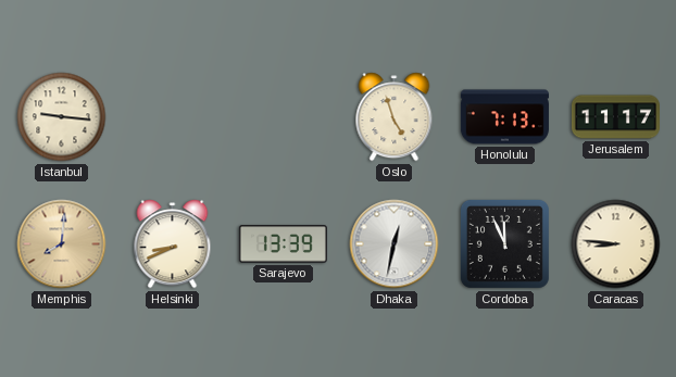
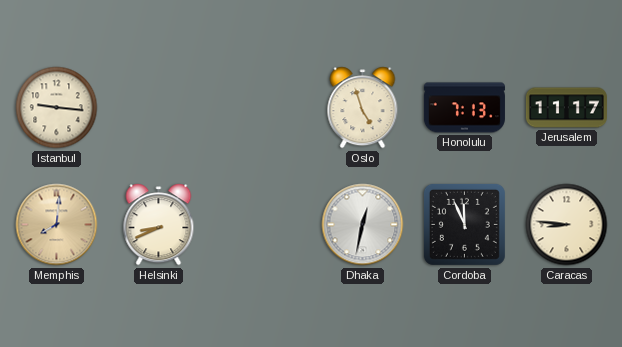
Sarajevo: 13:39 -> none (283, 244)
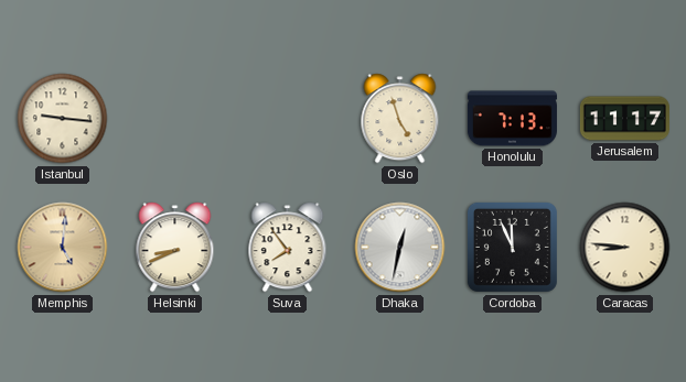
Memphis: 8:01 -> 5:01 (63, 248)
Suva: none -> 7:54 (288, 248)
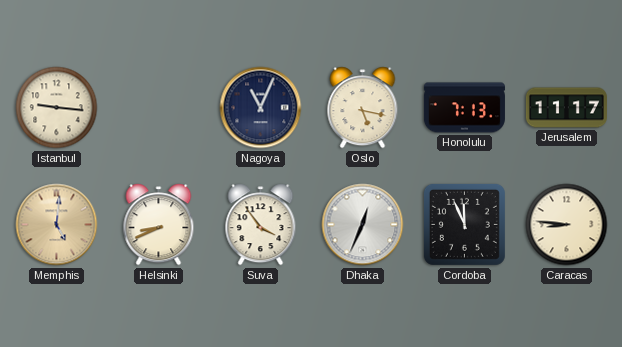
Nagoya: none -> 11:04 (261, 108)
Oslo: 4:57 -> 5:17 (363, 108)
Suva: 7:54 -> 3:54 (261, 225)
Dhaka: 12:32 -> 12:34 (363, 225)
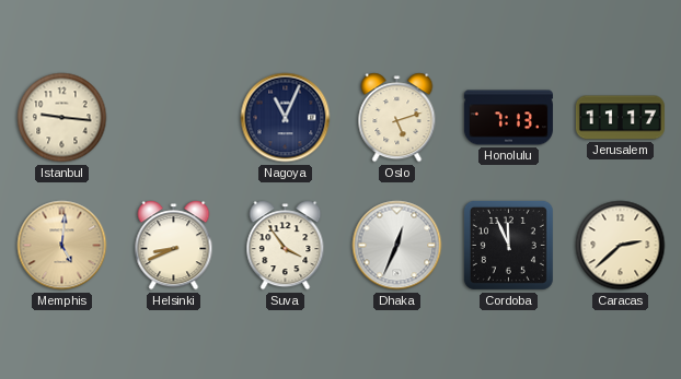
Oslo: 5:17 -> 5:12 (397, 118)
Caracas: 8:46 -> 2:38 (621, 246)
